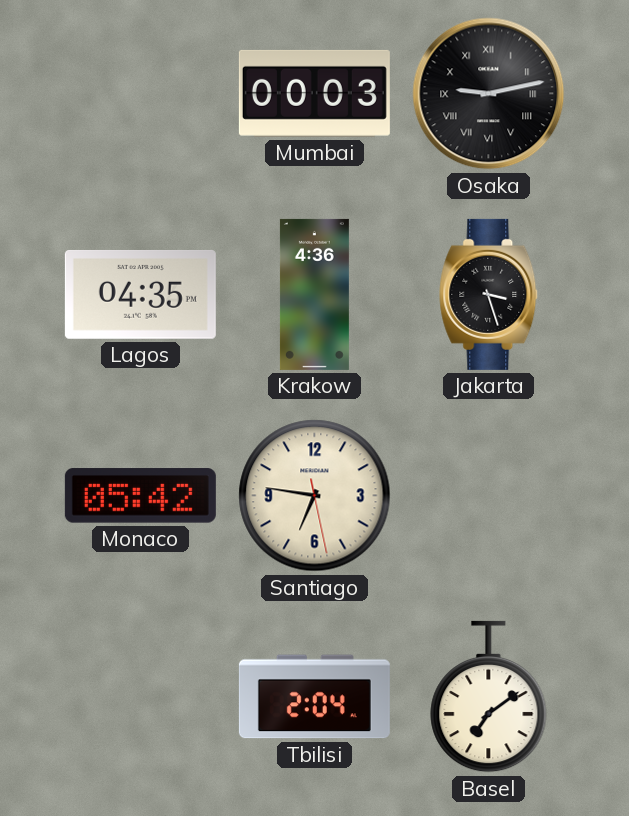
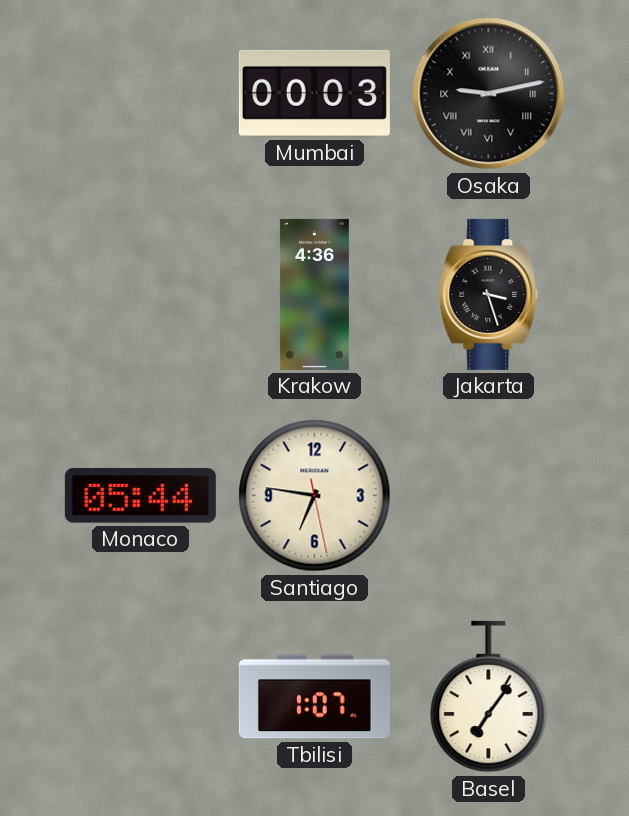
Lagos: 04:35 -> none (140, 294)
Monaco: 05:42 -> 05:44 (140, 496)
Tbilisi: 2:04 -> 1:07 (314, 697)
Basel: 7:09 -> 7:06 (489, 697)
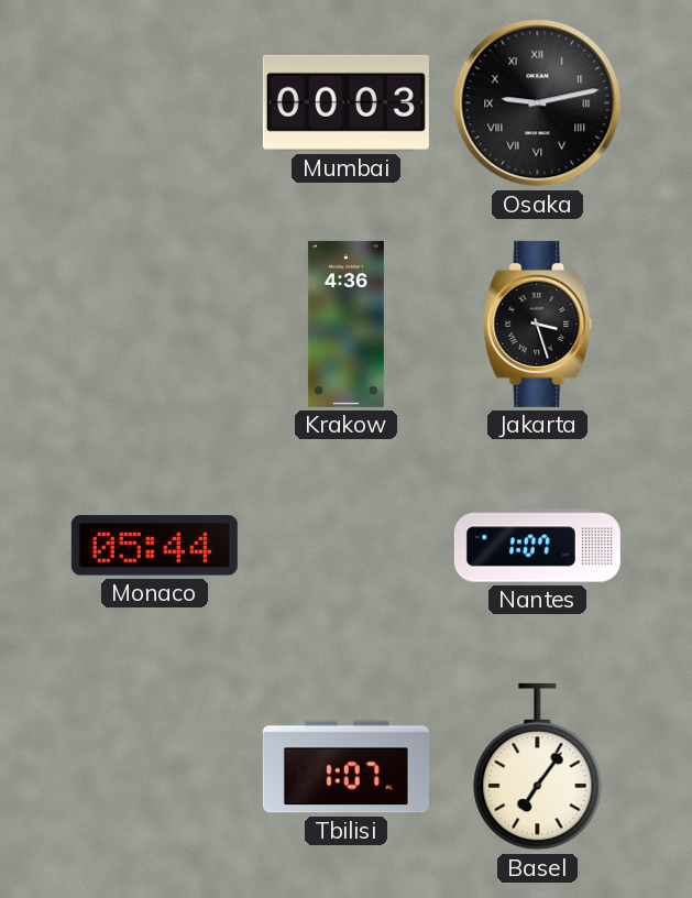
Santiago: 6:46 -> none (315, 496)
Nantes: none -> 1:07 (537, 546)
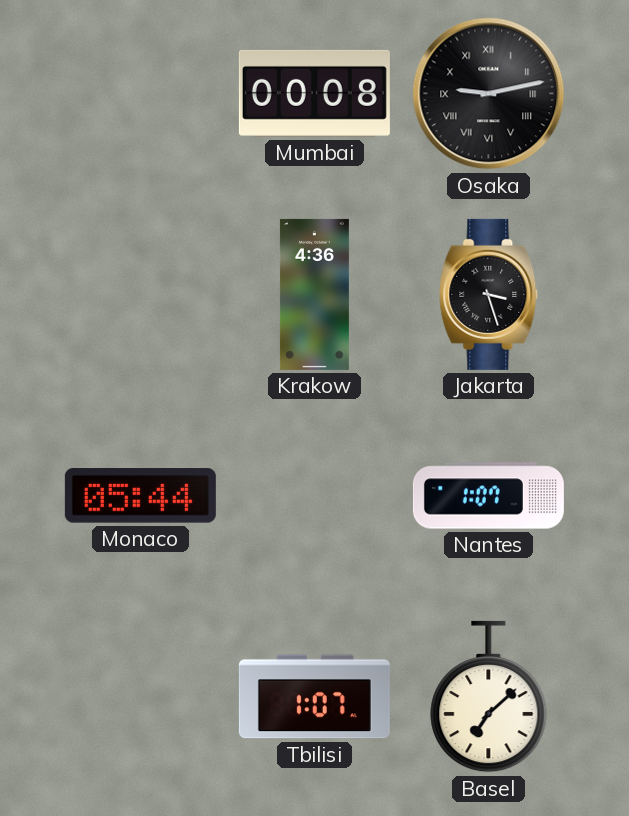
Mumbai: 00:03 -> 00:08 (314, 93)
Basel: 7:06 -> 7:08 (489, 697)
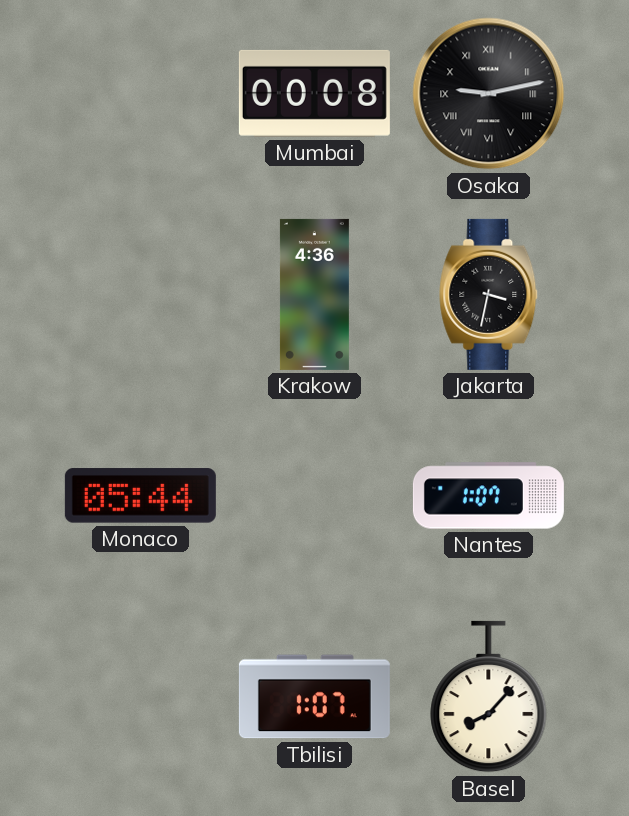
Jakarta: 3:27 -> 3:32 (489, 294)
Basel: 7:08 -> 8:07 (489, 697)
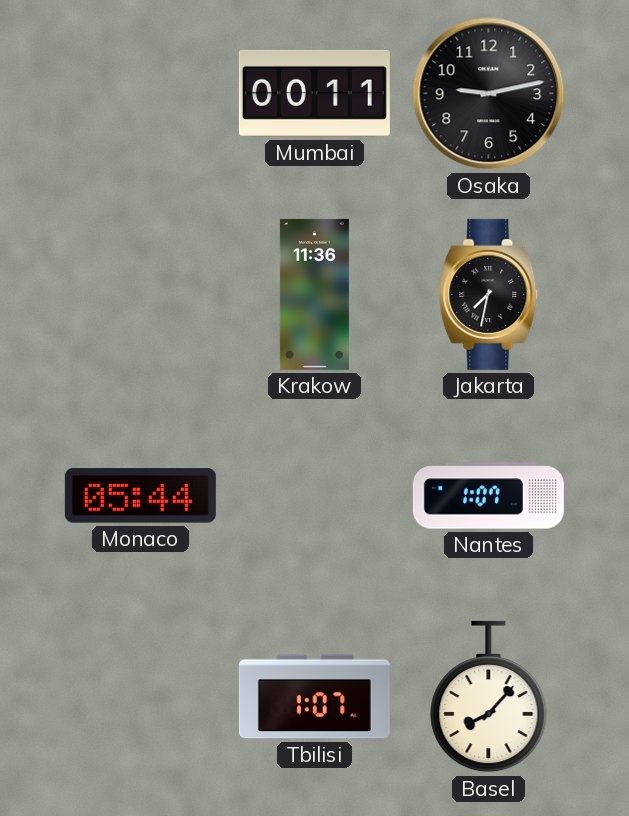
Mumbai: 00:08 -> 00:11 (314, 93)
Osaka numerals: Roman -> Arabic (489, 94)
Krakow: 4:36 -> 11:36 (314, 294)
Jakarta: 3:32 -> 7:32 (489, 294)
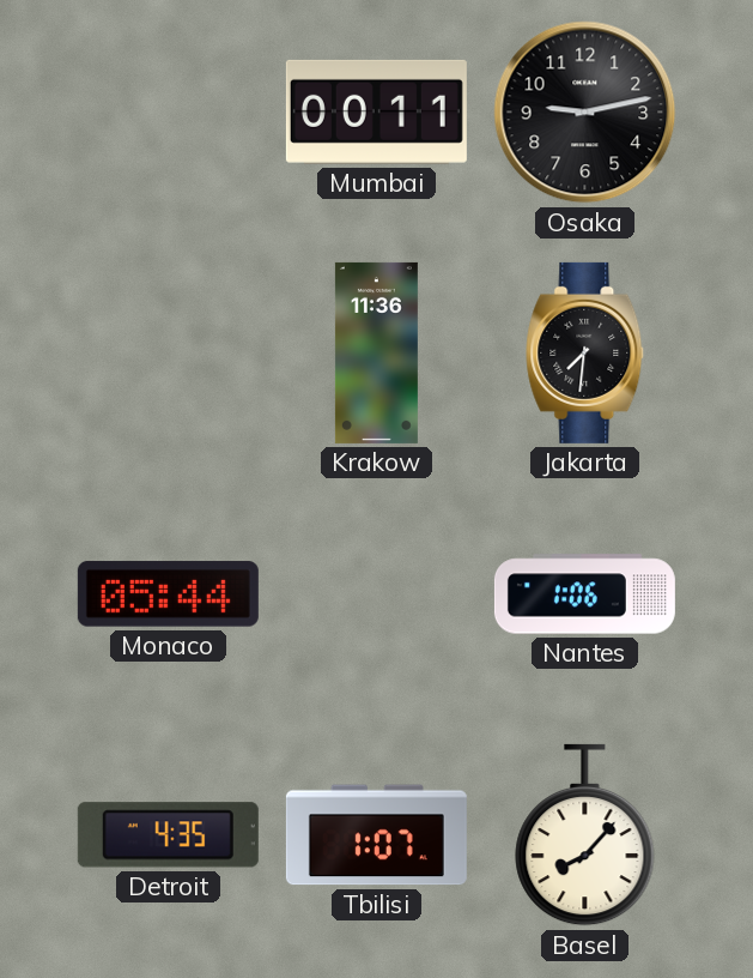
Jakarta: 7:32 -> 7:31 (585, 352)
Nantes: 1:07 -> 1:06 (584, 594)
Detroit: none -> 4:35 (168, 835)
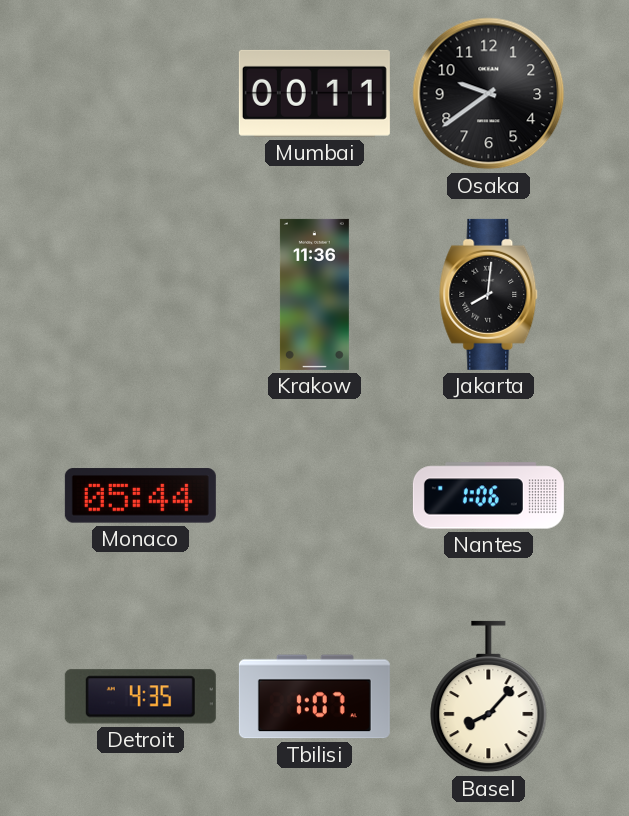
Osaka: 9:13 -> 9:39 (489, 94)
Jakarta: 7:31 -> 8:01 (489, 294)
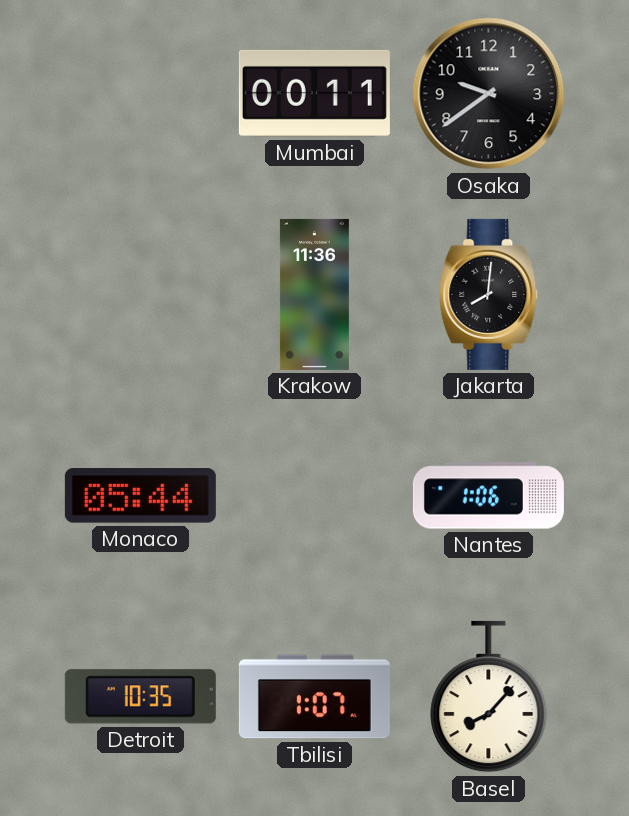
Detroit: 4:35 -> 10:35 (140, 697)
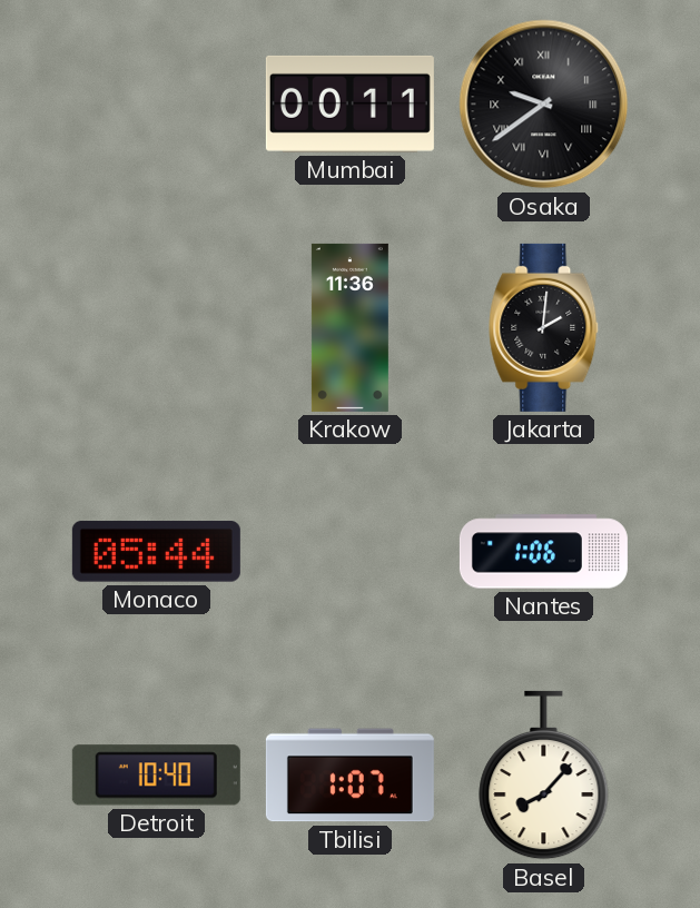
Osaka numerals: Arabic -> Roman (544, 105)
Jakarta: 8:01 -> 2:01 (544, 327)
Detroit: 10:35 -> 10:40 (156, 776)
